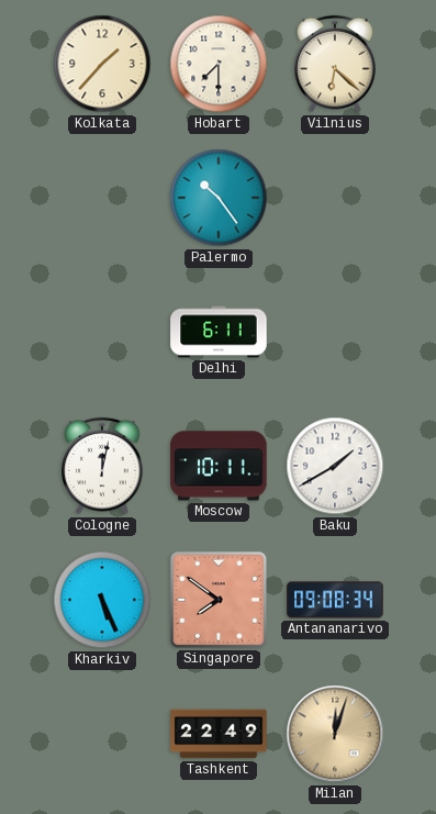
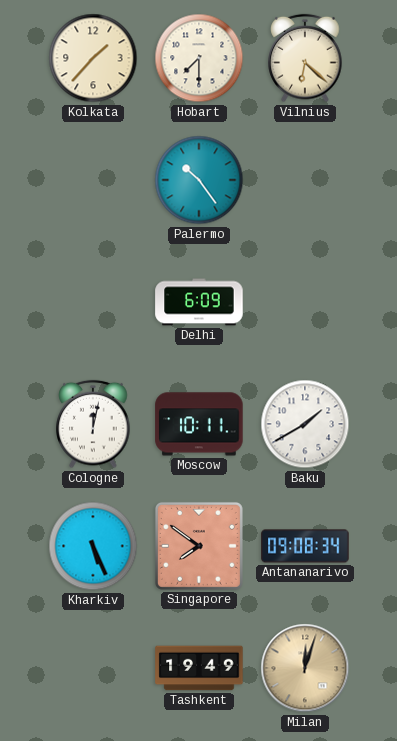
Delhi: 6:11 -> 6:09 (199, 302)
Tashkent: 22:49 -> 19:49 (199, 668)
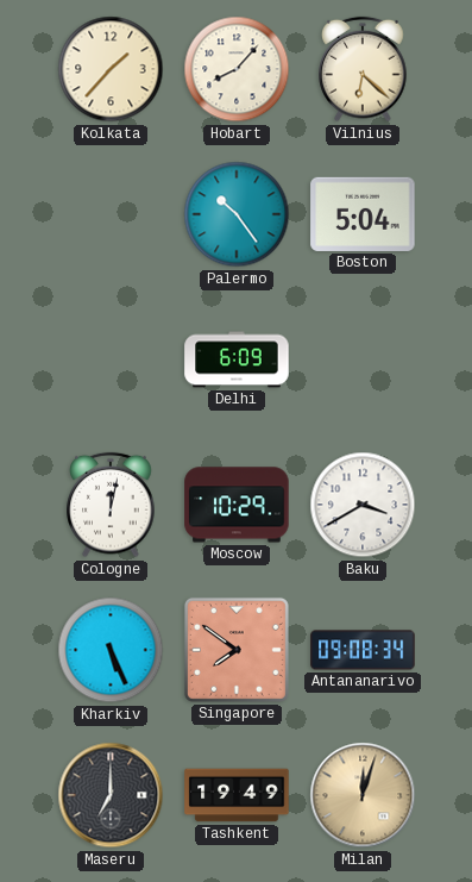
Hobart: 7:30 -> 8:07 (237, 69)
Boston: none -> 5:04 (363, 214)
Moscow: 10:11 -> 10:29 (237, 505)
Baku: 1:40 -> 3:40 (363, 505)
Maseru: none -> 7:00 (111, 795)
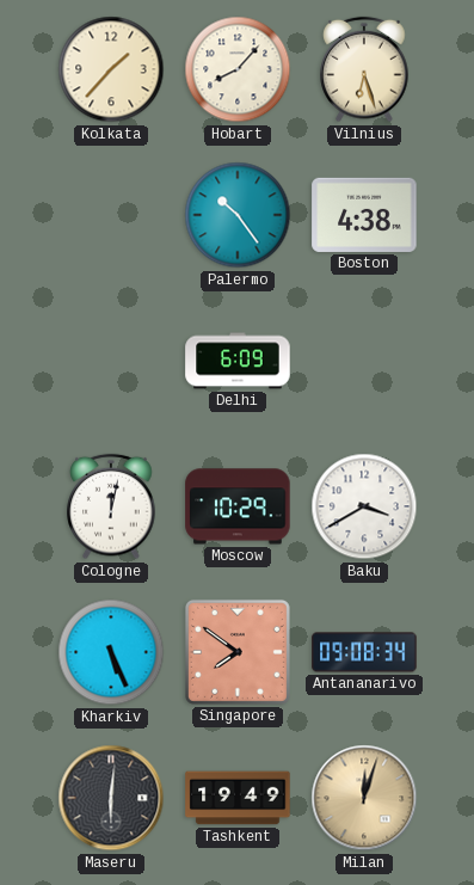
Vilnius: 6:22 -> 6:27 (364, 69)
Boston: 5:04 -> 4:38 (364, 215)
Maseru: 7:00 -> 6:01 (111, 798)
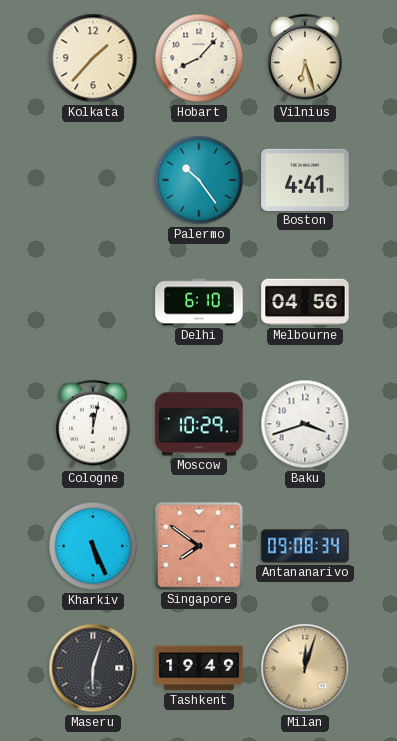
Boston: 4:38 -> 4:41 (305, 180)
Delhi: 6:09 -> 6:10 (199, 302)
Melbourne: none -> 04:56 (305, 302)
Baku: 3:40 -> 3:42 (305, 424)
Maseru: 6:01 -> 6:03 (93, 668)
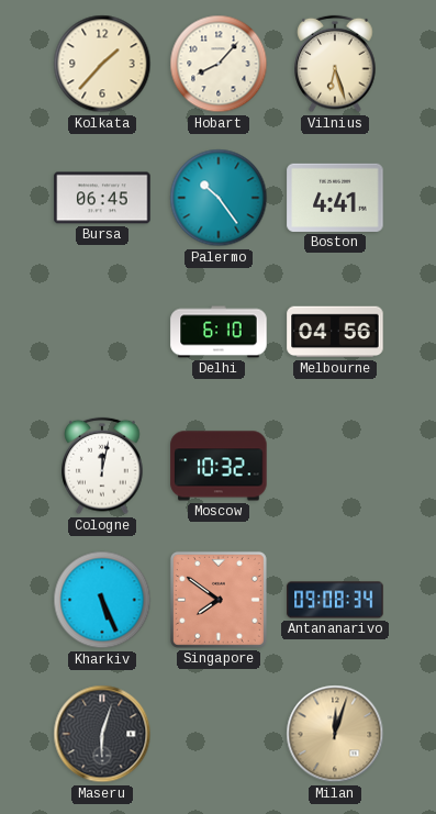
Bursa: none -> 06:45 (102, 198)
Moscow: 10:29 -> 10:32 (219, 466)
Baku: 3:42 -> none (305, 424)
Tashkent: 19:49 -> none (199, 668)
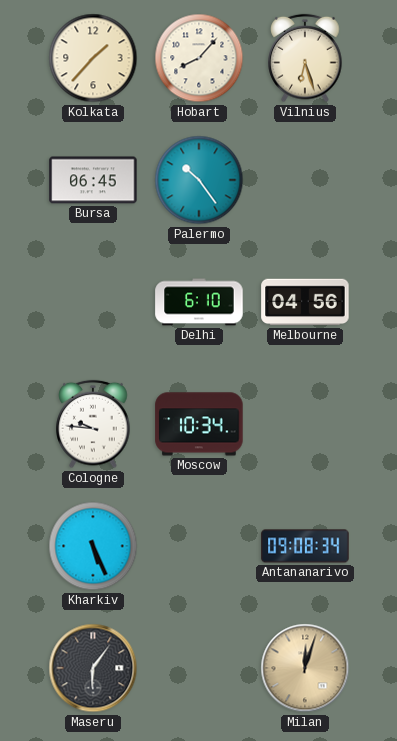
Boston: 4:41 -> none (335, 198)
Cologne: 12:02 -> 9:46 (93, 424)
Moscow: 10:32 -> 10:34 (199, 424)
Singapore: 7:51 -> none (219, 600)
Maseru: 6:03 -> 6:06 (93, 668)
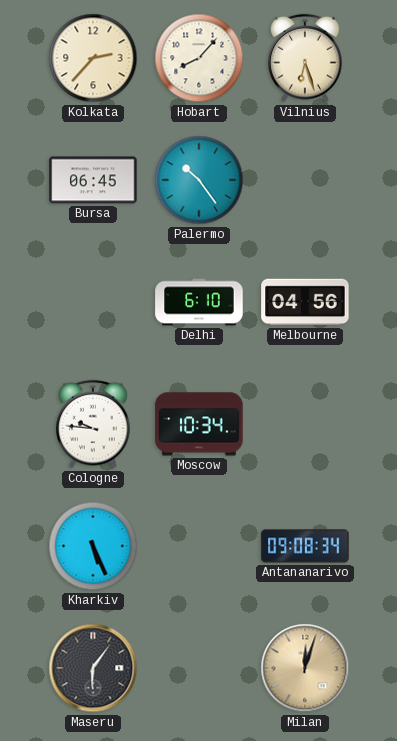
Kolkata: 1:37 -> 2:37 (93, 58)
